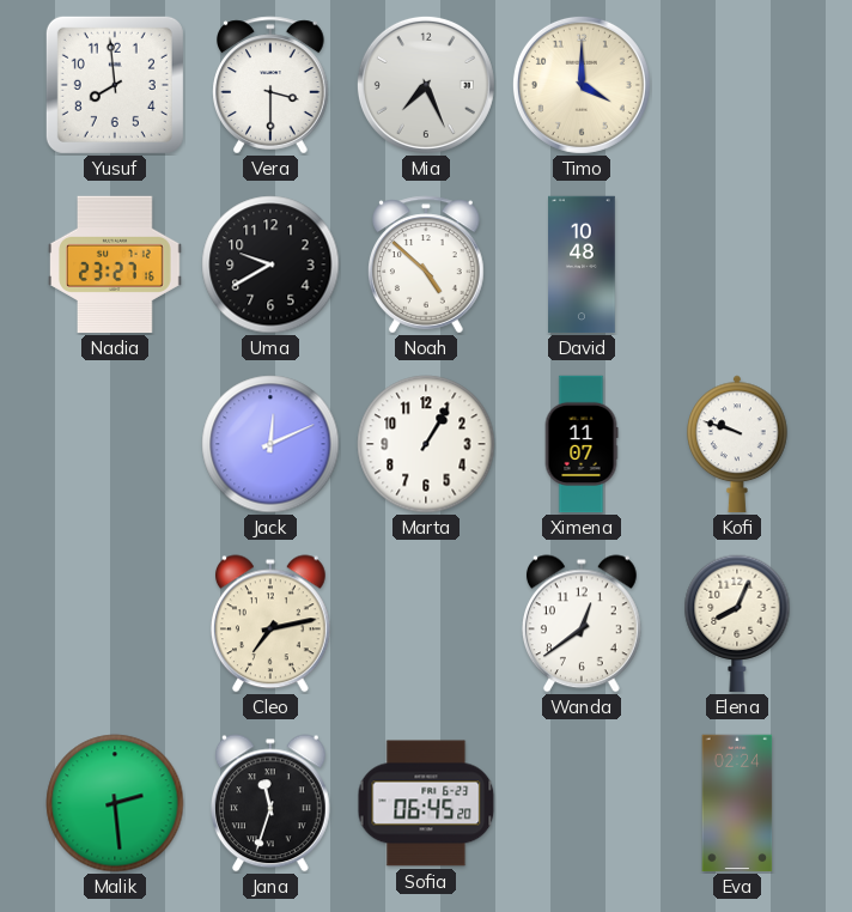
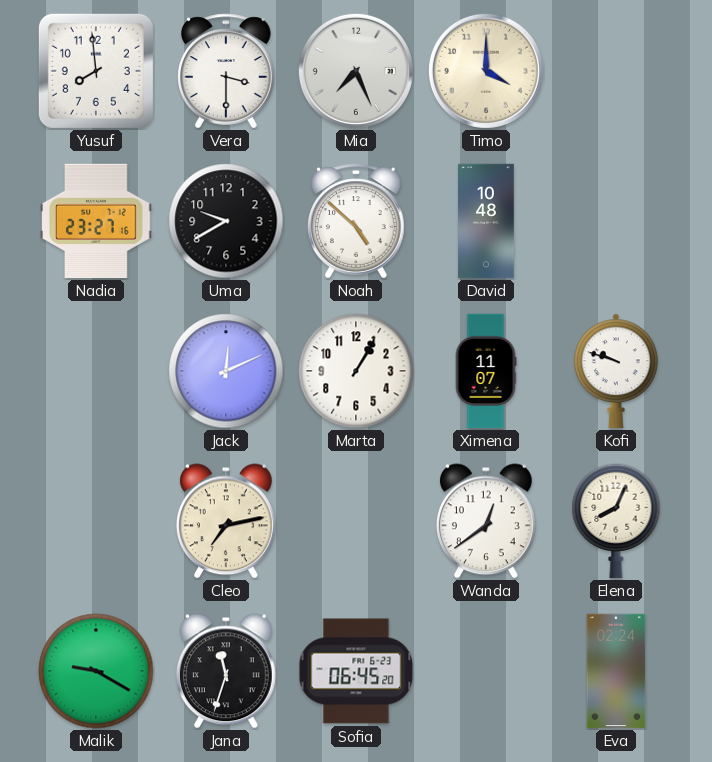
Malik: 2:29 -> 9:20 (96, 671)
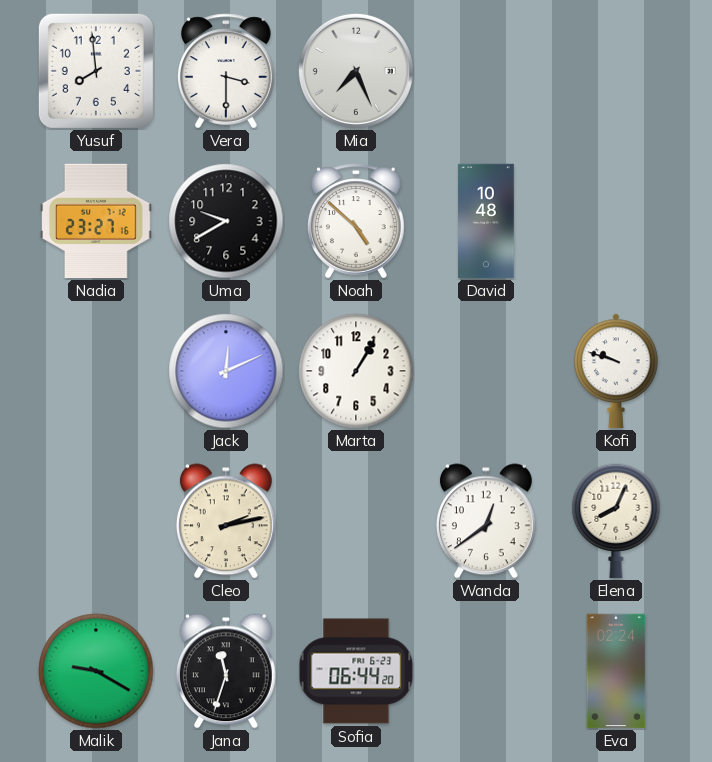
Timo: 4:00 -> none (486, 71)
Ximena: 11:07 -> none (486, 371)
Cleo: 7:13 -> 2:13 (226, 521)
Sofia: 06:45 -> 06:44 (356, 671)
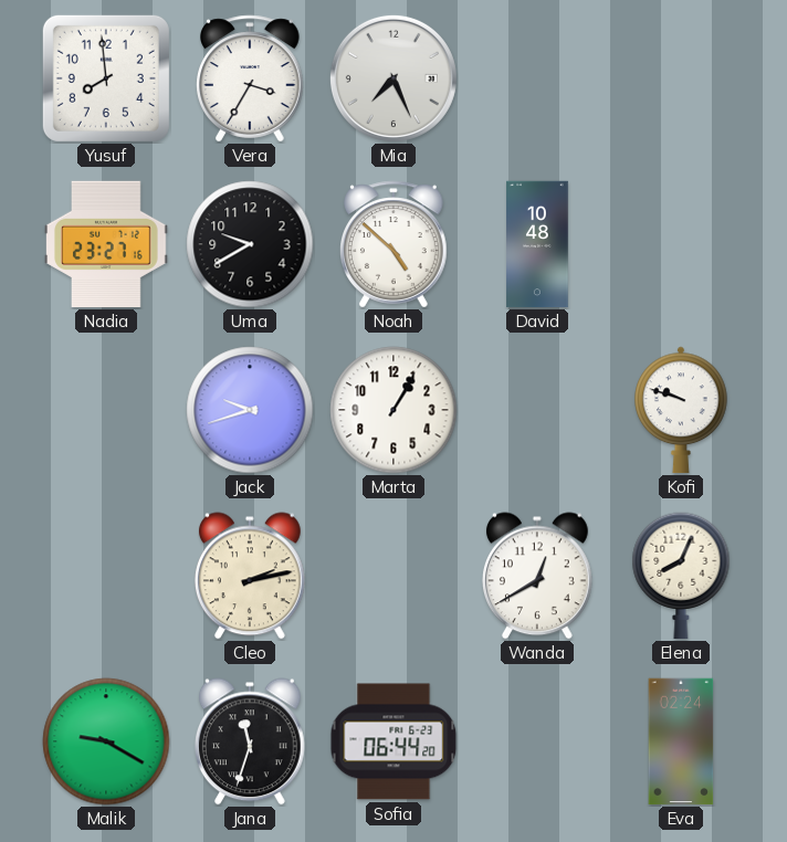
Vera: 3:30 -> 3:35 (251, 78)
Jack: 12:11 -> 9:42 (250, 410)
Wanda: 12:39 -> 12:40 (537, 576)
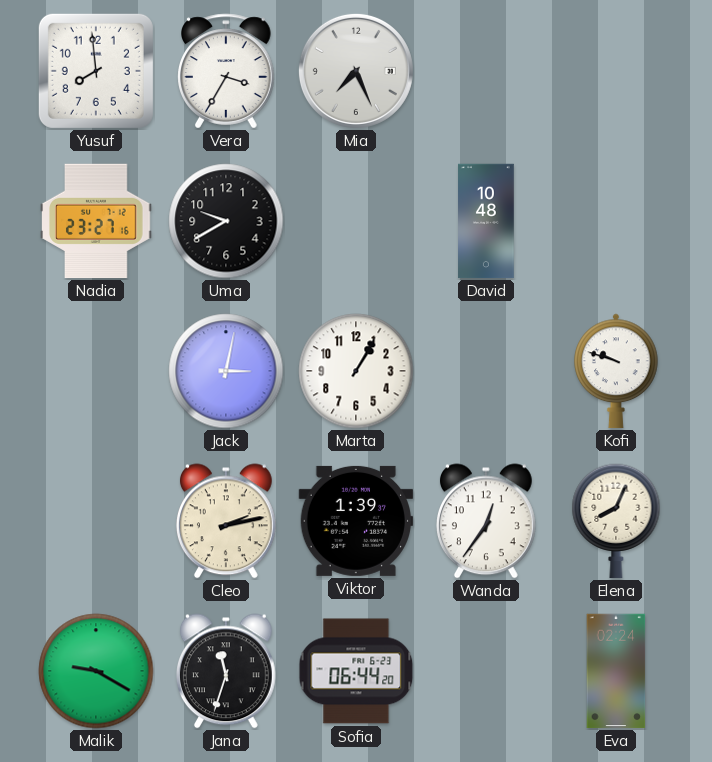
Noah: 4:52 -> none (395, 244)
Jack: 9:42 -> 3:02 (226, 371)
Viktor: none -> 1:39 (355, 521)
Wanda: 12:40 -> 12:36 (486, 521)
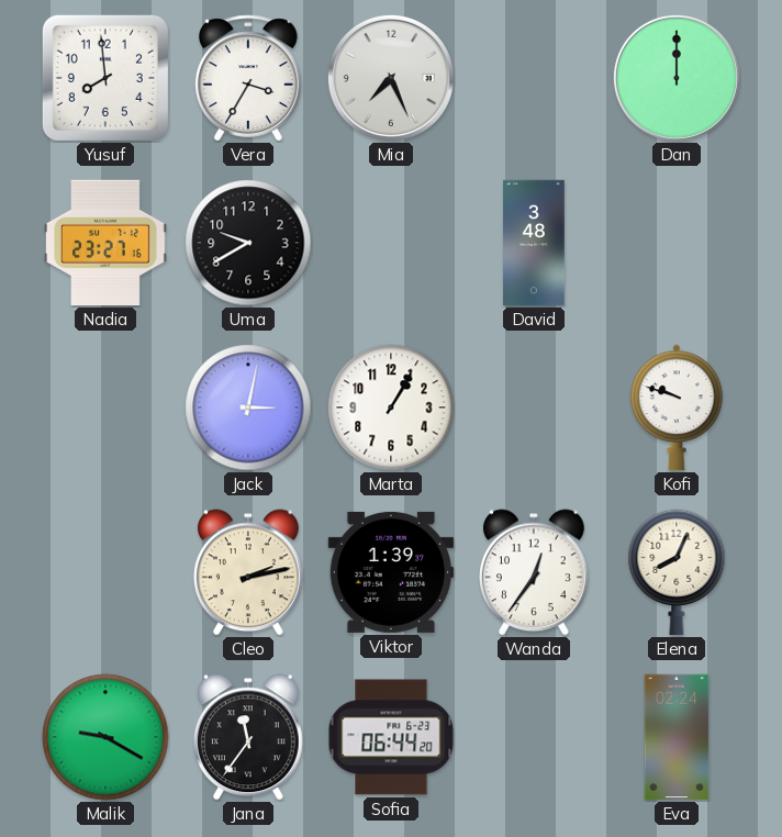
Dan: none -> 12:00 (677, 78)
David: 10:48 -> 3:48 (534, 243)
Jana: 11:33 -> 11:36 (248, 737)
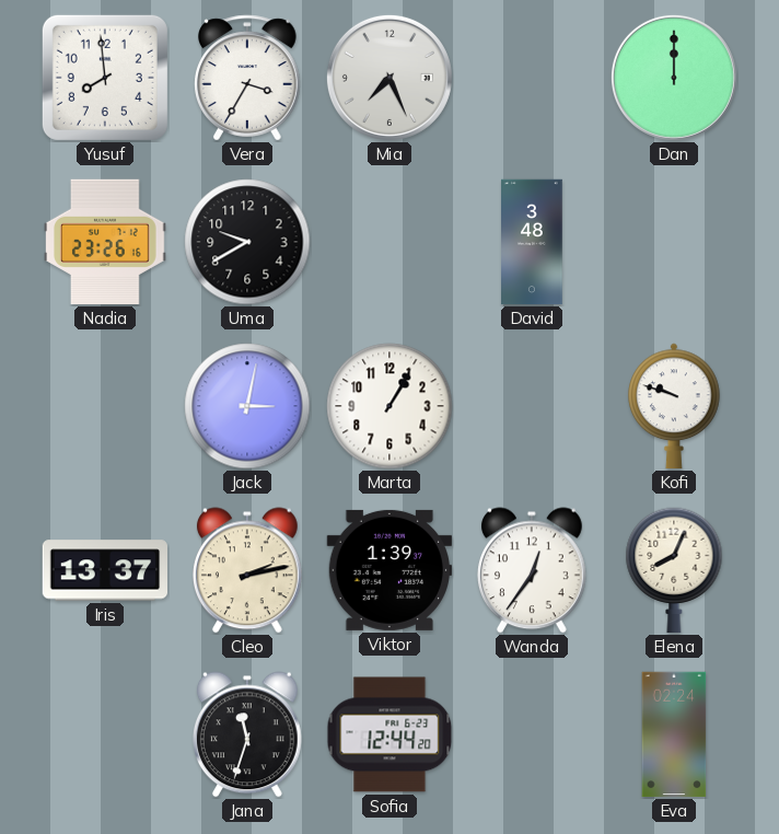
Nadia: 23:27 -> 23:26 (106, 242)
Iris: none -> 13:37 (104, 570)
Malik: 9:20 -> none (105, 737)
Jana: 11:36 -> 11:33 (247, 734)
Sofia: 06:44 -> 12:44 (389, 734)
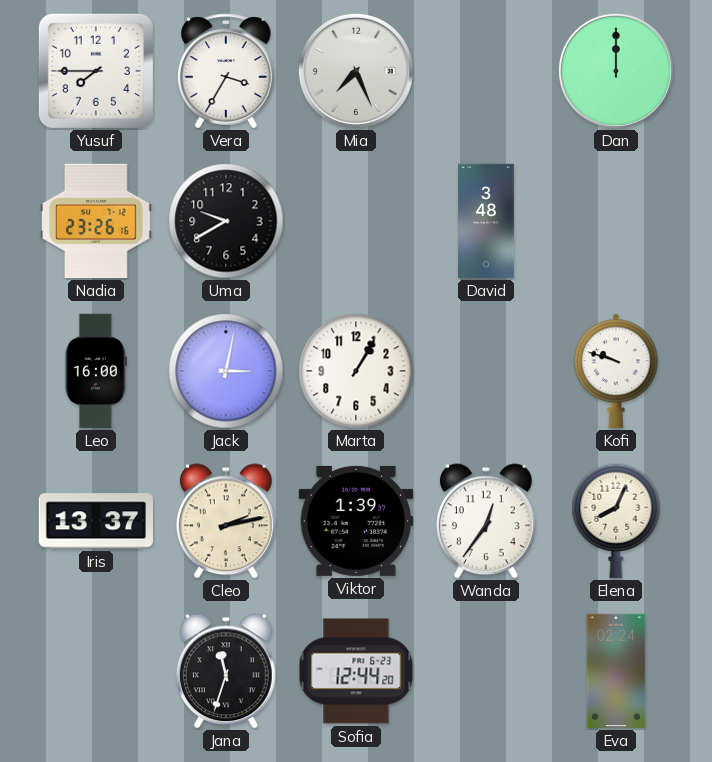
Yusuf: 7:59 -> 7:45 (96, 71)
Leo: none -> 16:00 (96, 371)
